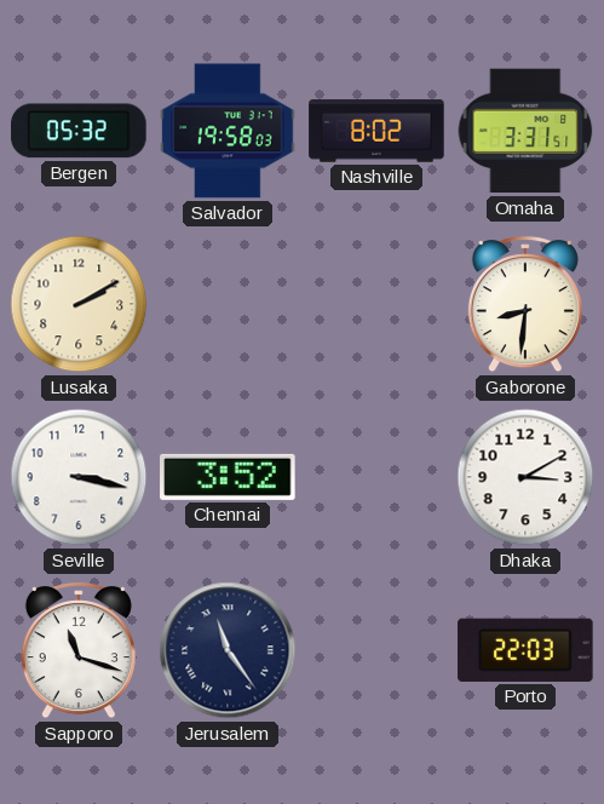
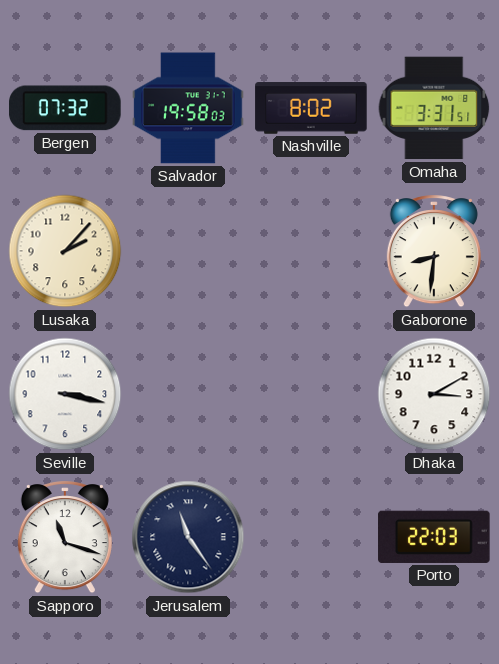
Bergen: 05:32 -> 07:32 (65, 108)
Lusaka: 2:10 -> 2:07 (65, 251)
Chennai: 3:52 -> none (228, 477)
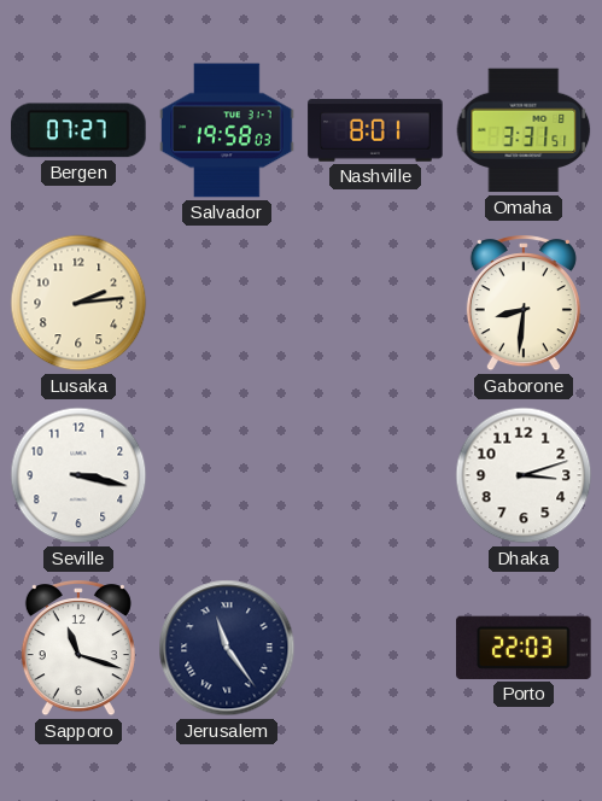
Bergen: 07:32 -> 07:27 (78, 130)
Nashville: 8:02 -> 8:01 (375, 130)
Lusaka: 2:07 -> 2:14 (78, 303)
Dhaka: 3:10 -> 3:12 (524, 475)
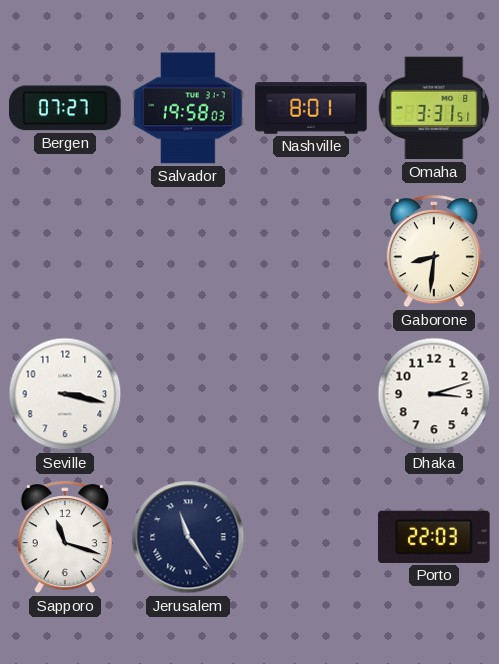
Lusaka: 2:14 -> none (78, 303)
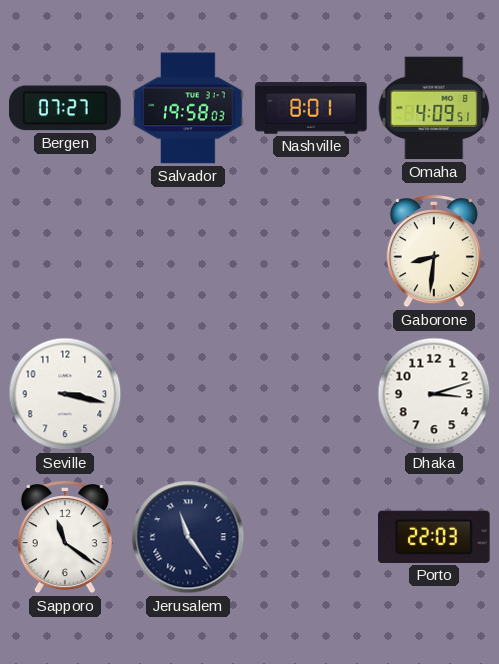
Omaha: 3:31 -> 4:09 (434, 108)
Sapporo: 11:18 -> 11:21 (65, 538)
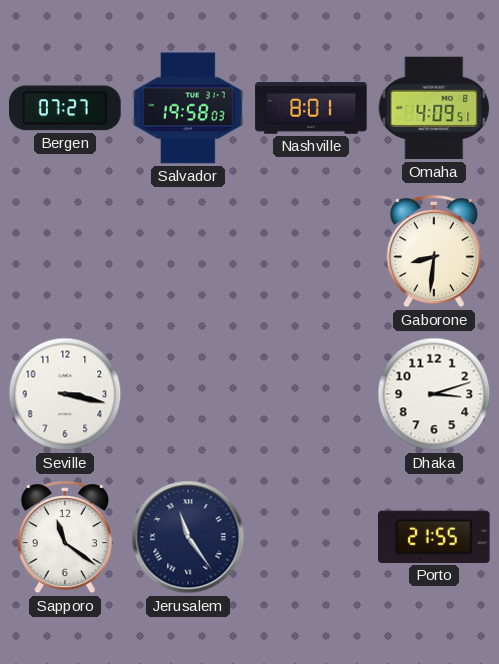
Porto: 22:03 -> 21:55 (434, 537)
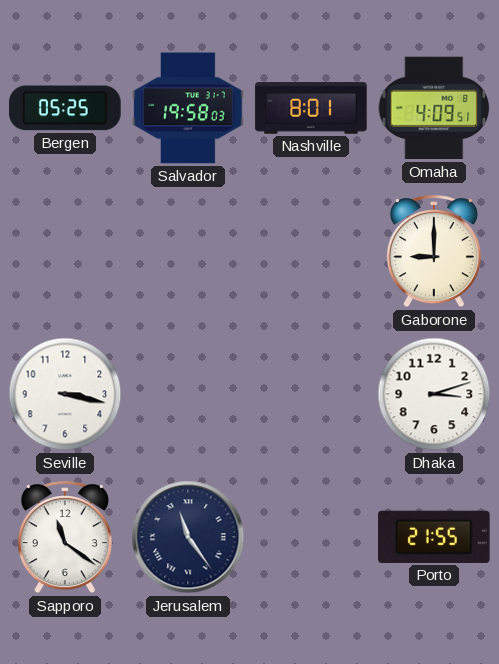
Bergen: 07:27 -> 05:25 (65, 108)
Gaborone: 8:31 -> 9:00 (434, 252)
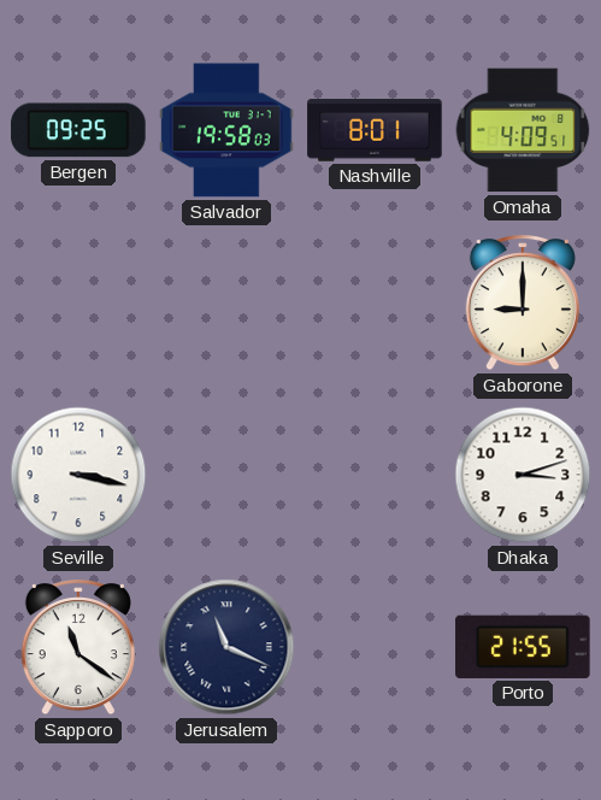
Bergen: 05:25 -> 09:25 (78, 130)
Jerusalem: 11:24 -> 11:19 (226, 647)
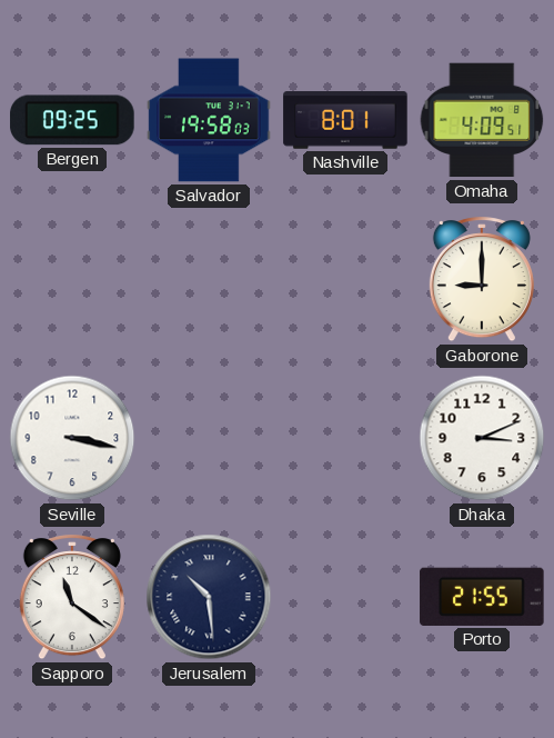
Dhaka: 3:12 -> 3:11 (482, 438)
Jerusalem: 11:19 -> 10:29 (209, 597)
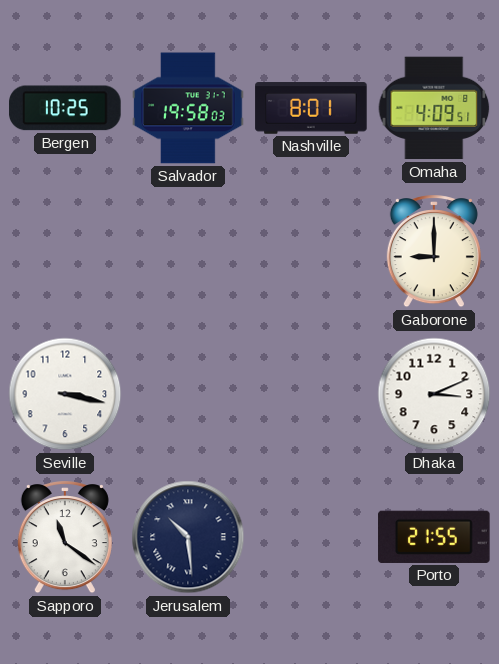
Bergen: 09:25 -> 10:25 (65, 108)
